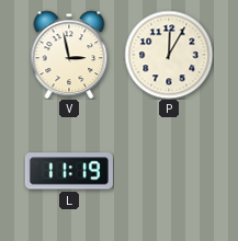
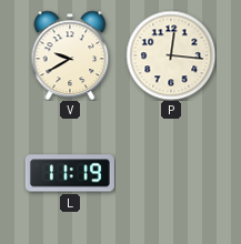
V: 2:58 -> 9:40 (70, 55)
P: 12:05 -> 12:16 (171, 55)
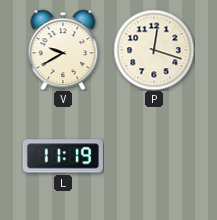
P: 12:16 -> 12:18 (154, 50)
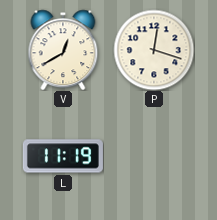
V: 9:40 -> 12:40 (63, 50)
